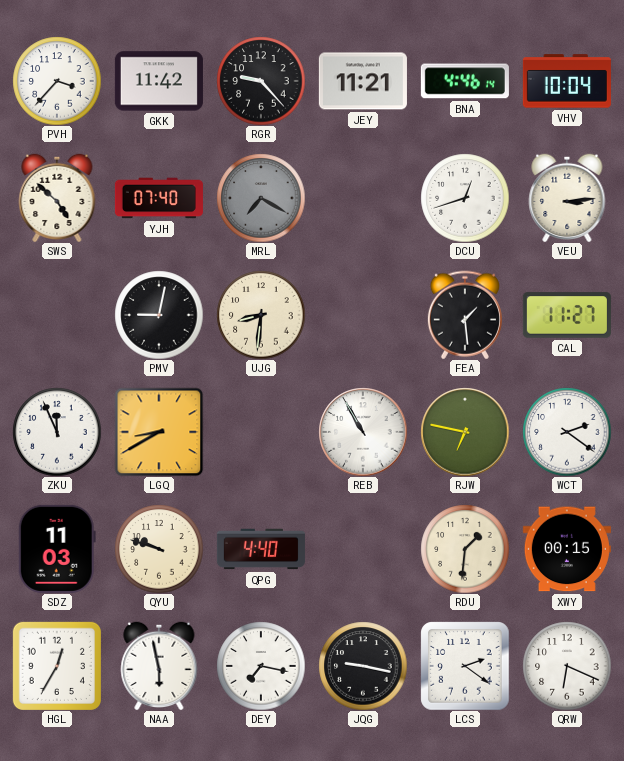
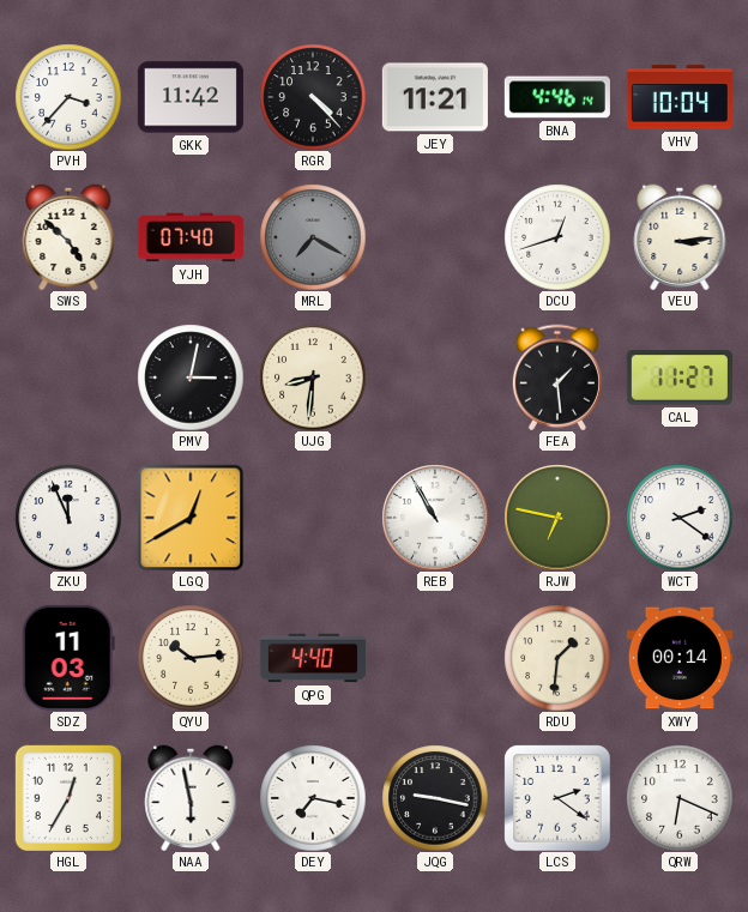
RGR: 9:23 -> 4:23 (313, 97)
PMV: 9:02 -> 3:02 (191, 378)
LGQ: 8:40 -> 12:40 (191, 518)
QYU: 9:48 -> 10:14 (191, 658)
XWY: 00:15 -> 00:14 (680, 658)
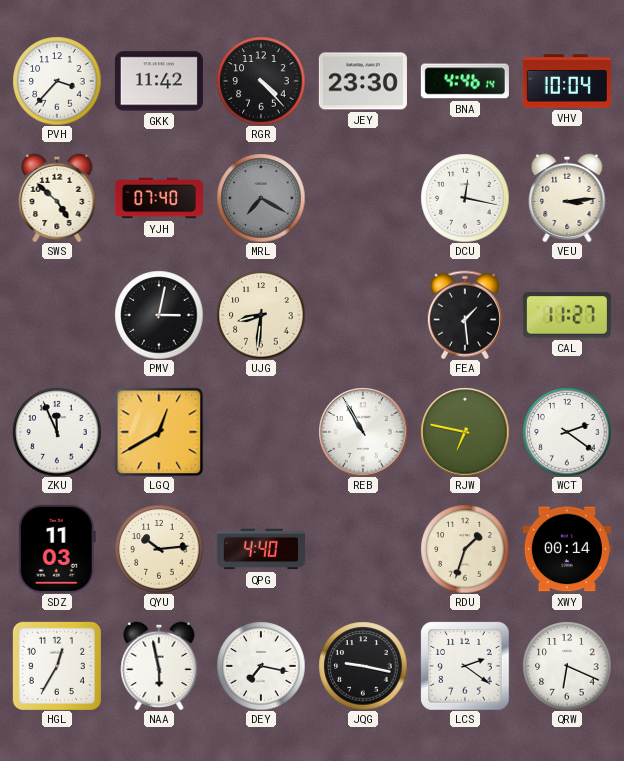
JEY: 11:21 -> 23:30 (363, 81)
DCU: 12:42 -> 12:17 (465, 198)
RDU: 1:31 -> 1:33 (465, 549)
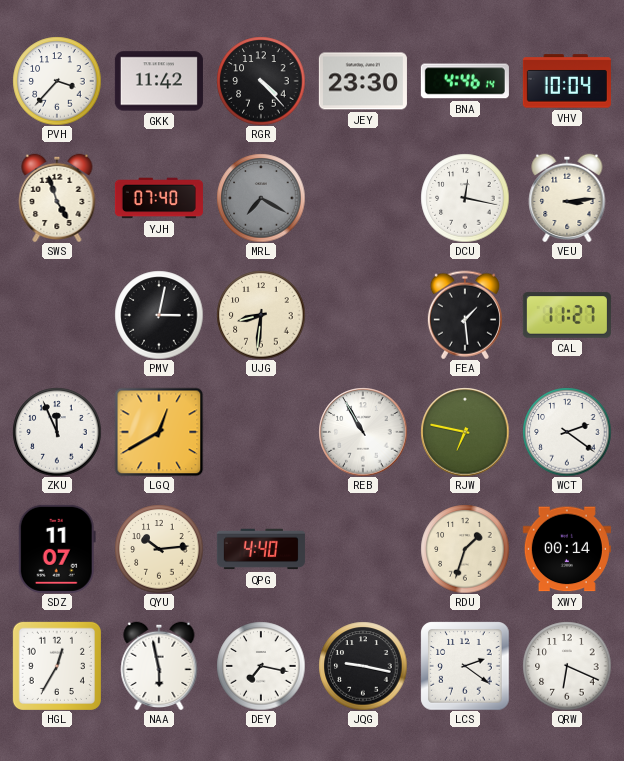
SWS: 4:52 -> 4:57 (57, 198)
SDZ: 11:03 -> 11:07 (57, 549)
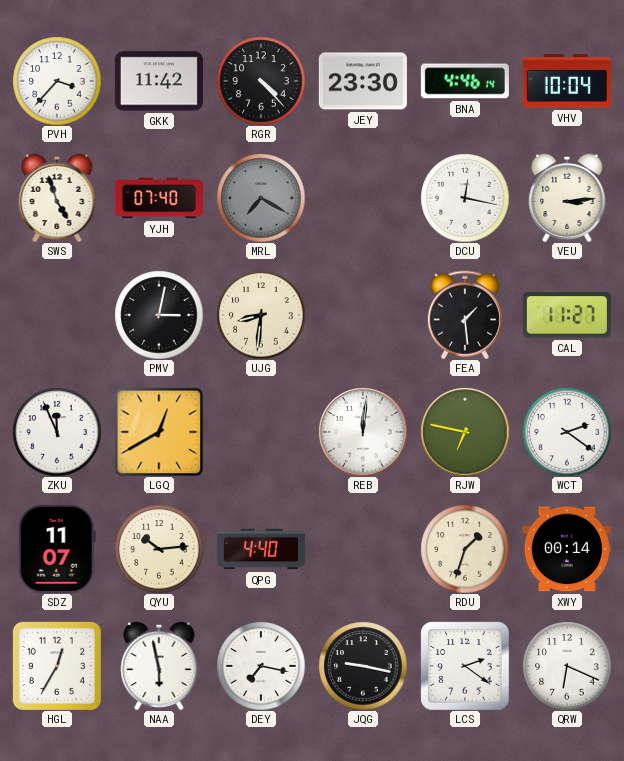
REB: 10:55 -> 12:01 (363, 432)
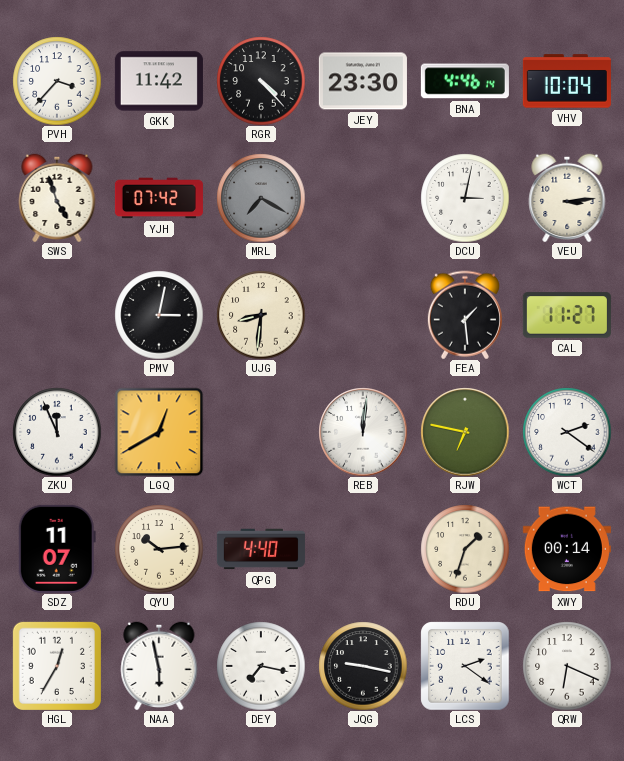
YJH: 07:40 -> 07:42 (159, 198)
DCU: 12:17 -> 3:02 (465, 198)
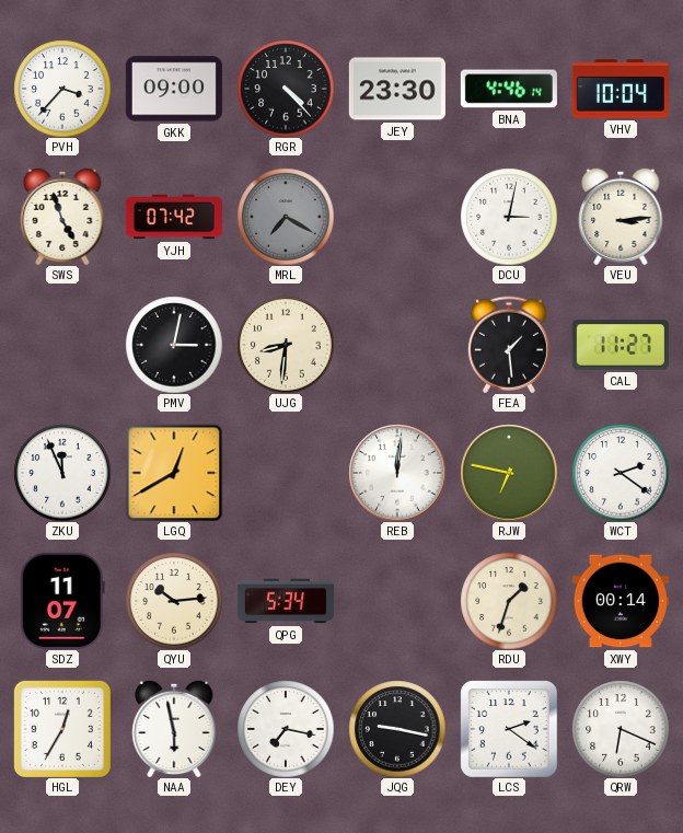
GKK: 11:42 -> 09:00 (174, 89)
QPG: 4:40 -> 5:34 (286, 601)
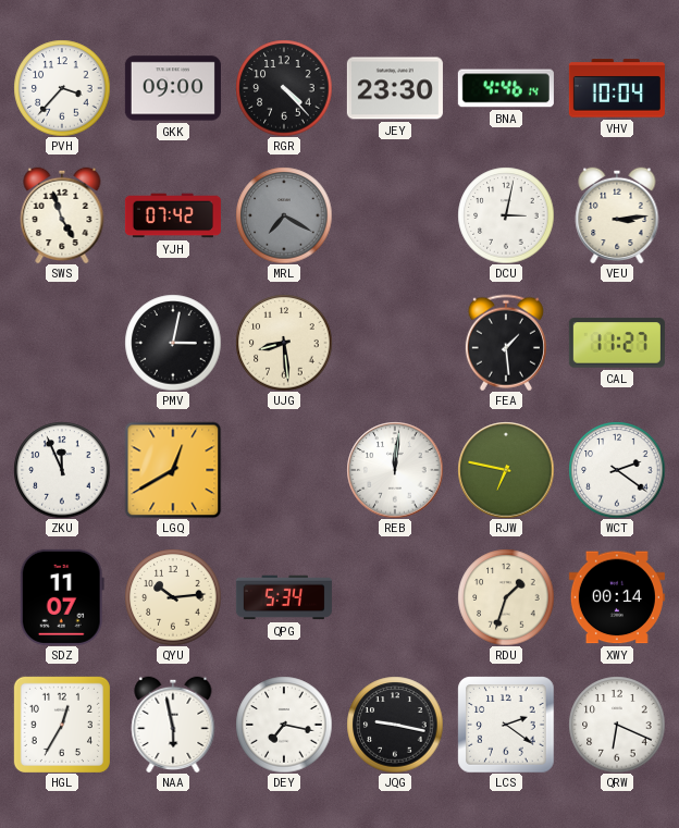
UJG: 8:31 -> 8:29 (284, 343)
